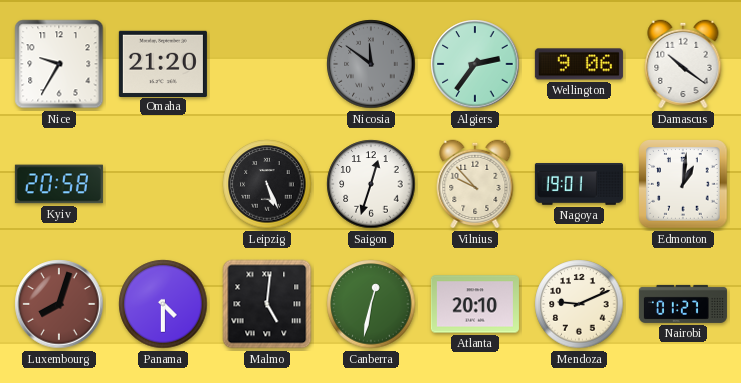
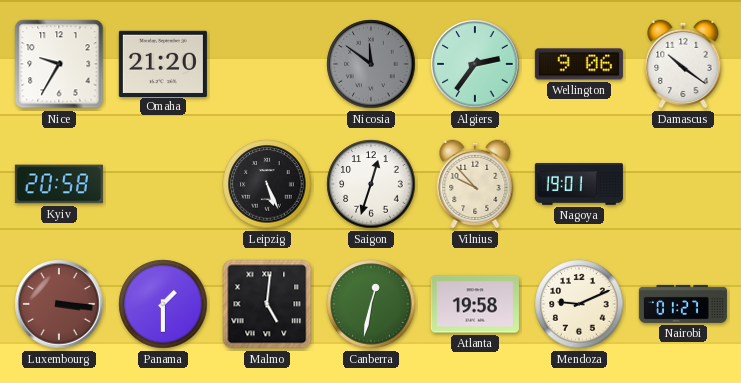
Edmonton: 1:01 -> none (683, 184)
Luxembourg: 8:03 -> 3:16 (59, 304)
Panama: 4:30 -> 1:30 (163, 304)
Atlanta: 20:10 -> 19:58 (475, 304)
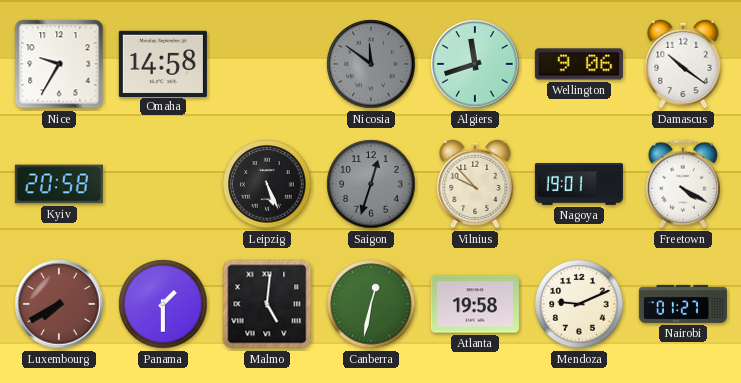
Omaha: 21:20 -> 14:58 (163, 63)
Algiers: 2:36 -> 11:42 (475, 64)
Saigon dial: white -> grey (371, 184)
Freetown: none -> 4:20 (683, 184)
Luxembourg: 3:16 -> 7:40 (59, 304)
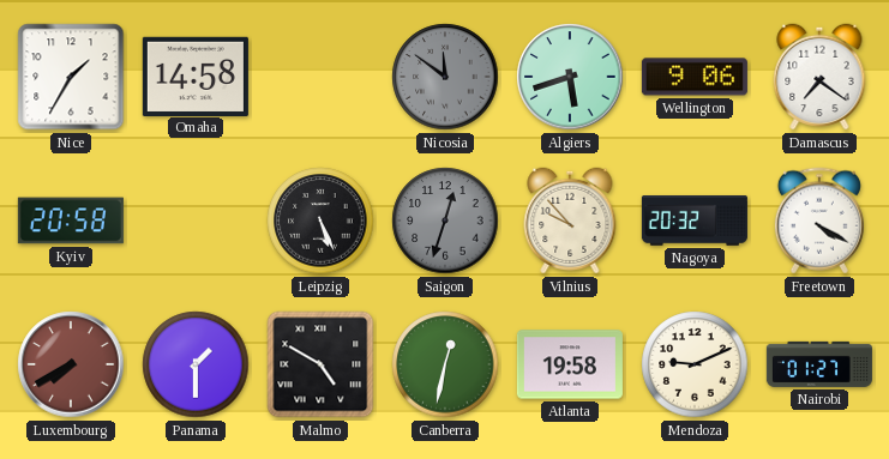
Nice: 9:35 -> 1:35 (71, 77)
Algiers: 11:42 -> 5:42 (570, 77)
Damascus: 10:21 -> 7:21 (819, 77)
Nagoya: 19:01 -> 20:32 (695, 222)
Malmo: 5:01 -> 4:50 (320, 364)
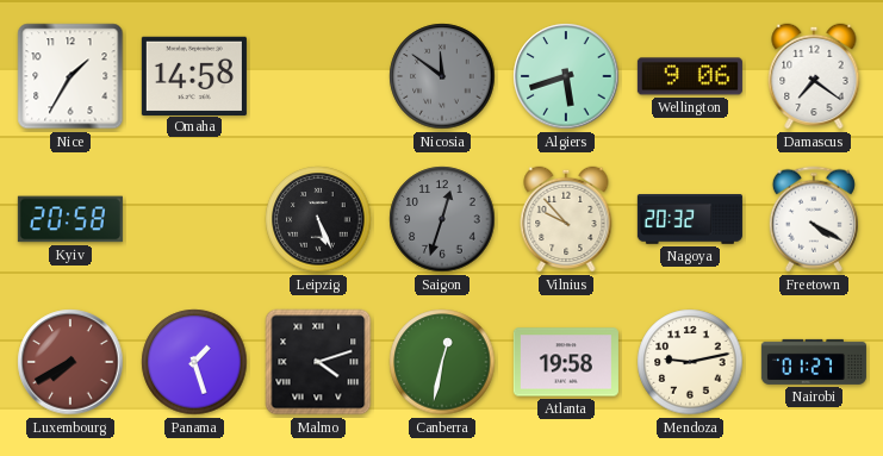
Panama: 1:30 -> 1:27 (194, 362)
Malmo: 4:50 -> 4:12 (318, 362)
Mendoza: 9:11 -> 9:13 (690, 362)
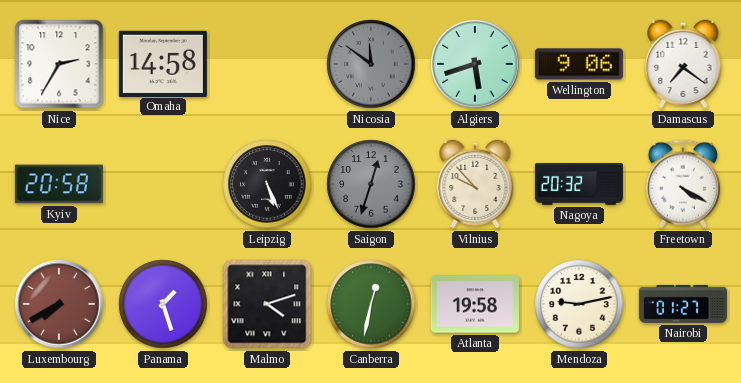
Nice: 1:35 -> 2:35 (59, 64)
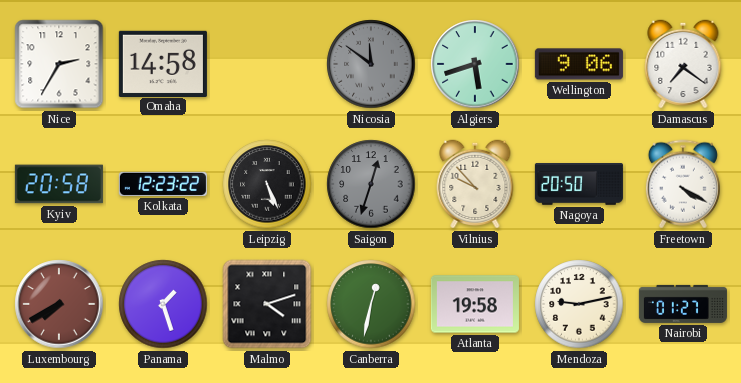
Kolkata: none -> 12:23 (163, 184)
Nagoya: 20:32 -> 20:50 (579, 185)
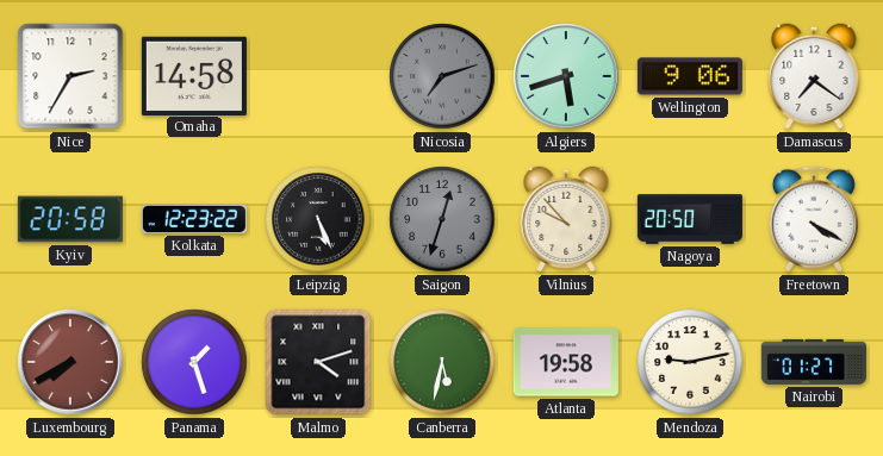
Nicosia: 11:51 -> 7:12 (442, 76)
Canberra: 12:32 -> 5:32 (442, 362)
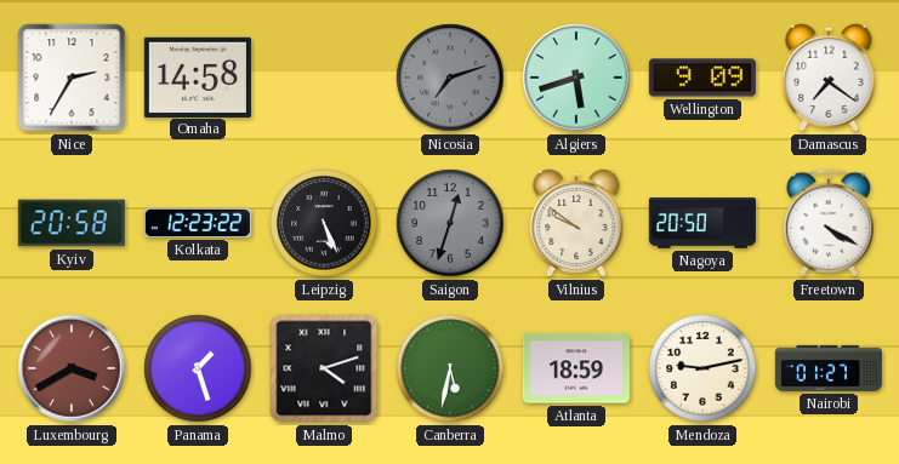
Wellington: 9:06 -> 9:09 (702, 78)
Vilnius: 9:53 -> 9:51 (576, 223)
Luxembourg: 7:40 -> 3:40 (72, 368)
Atlanta: 19:58 -> 18:59 (576, 368)
